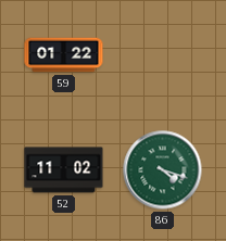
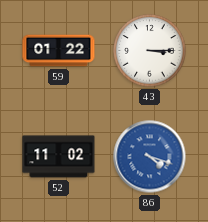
43: none -> 3:15 (150, 51)
86 dial: green -> blue (150, 157)
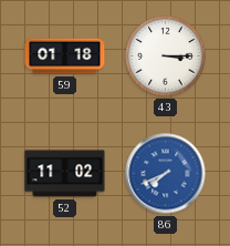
59: 01:22 -> 01:18 (65, 57)
86: 4:18 -> 7:41 (166, 174)
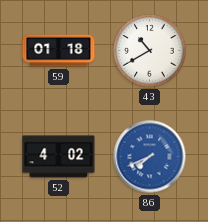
43: 3:15 -> 10:40 (150, 51)
52: 11:02 -> 4:02 (59, 157)
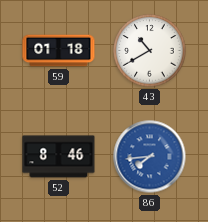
52: 4:02 -> 8:46 (59, 157)
86: 7:41 -> 7:44 (150, 157)
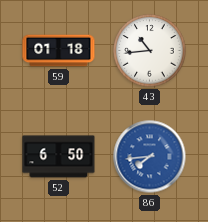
43: 10:40 -> 10:44 (150, 51)
52: 8:46 -> 6:50 (59, 157)
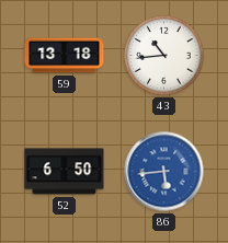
59: 01:18 -> 13:18 (65, 56)
86: 7:44 -> 5:44 (164, 172)
